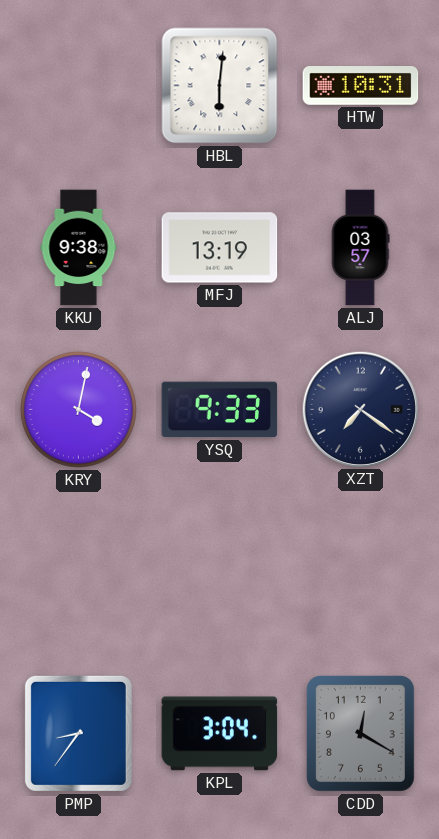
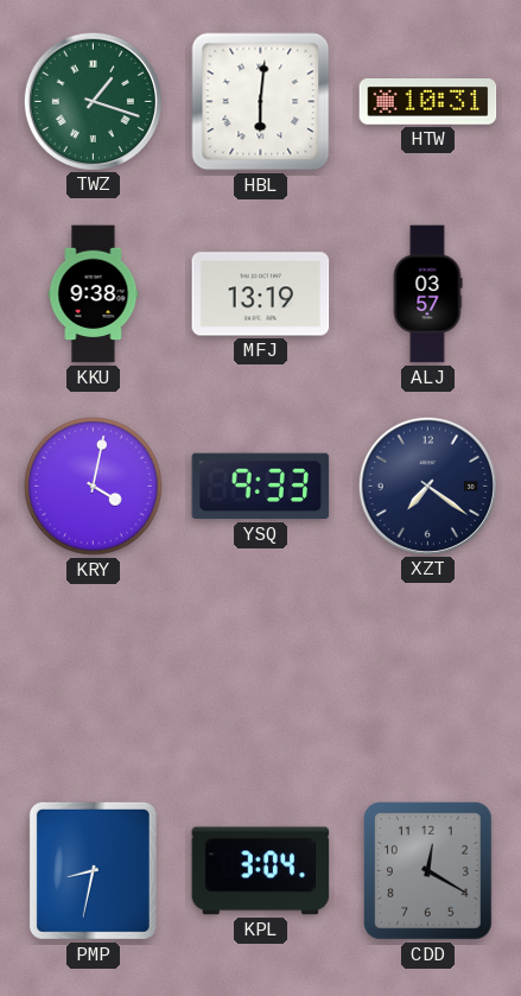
TWZ: none -> 1:18 (93, 101)
PMP: 8:36 -> 8:32 (93, 870)
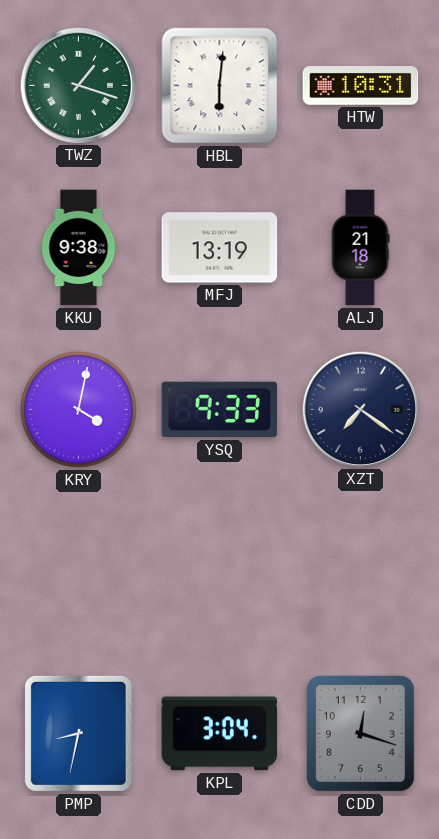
ALJ: 03:57 -> 21:18 (360, 248)
CDD: 12:20 -> 12:18 (360, 733)
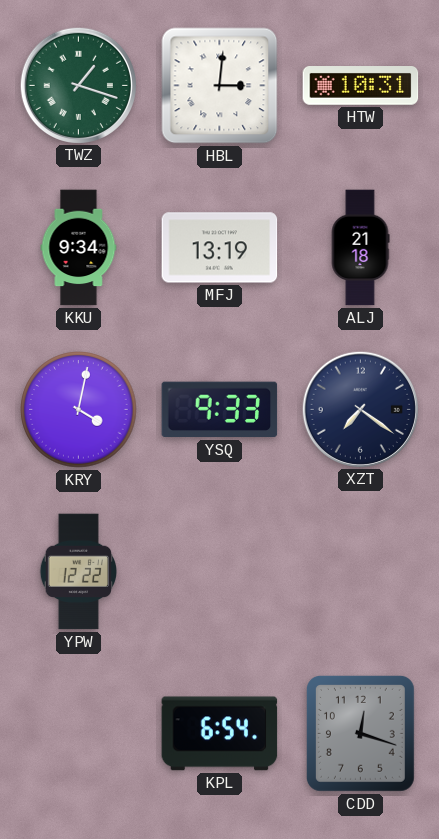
HBL: 6:01 -> 3:01 (220, 86)
KKU: 9:38 -> 9:34 (79, 248)
YPW: none -> 12:22 (79, 572)
PMP: 8:32 -> none (78, 733)
KPL: 3:04 -> 6:54 (220, 734)
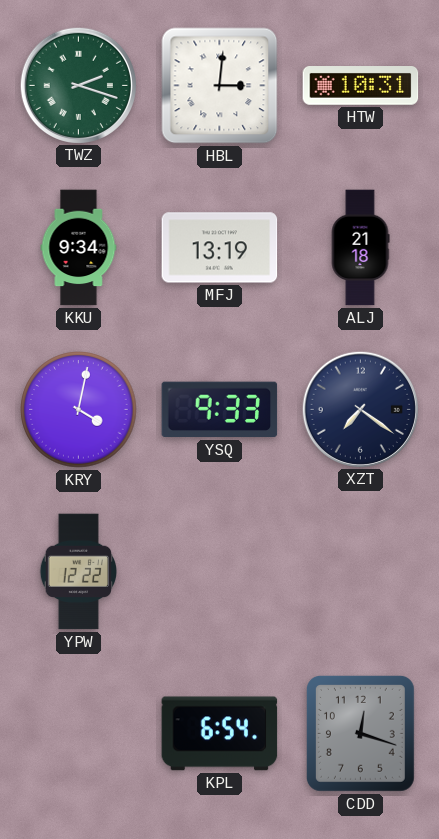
TWZ: 1:18 -> 2:18 (78, 85)
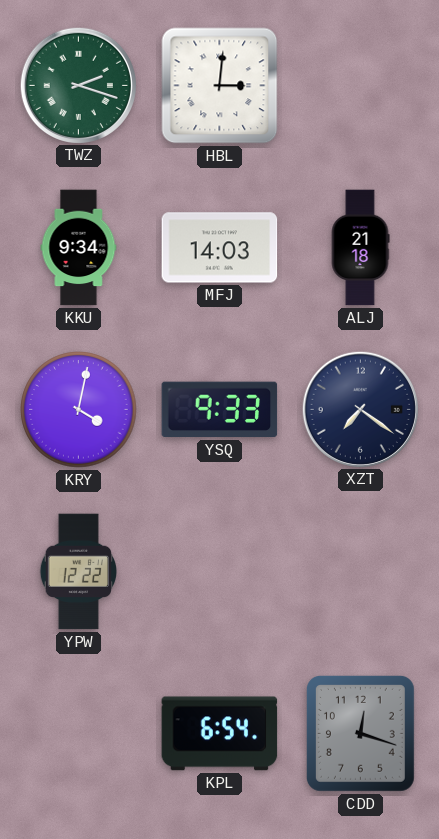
HTW: 10:31 -> none (361, 86)
MFJ: 13:19 -> 14:03 (220, 248)
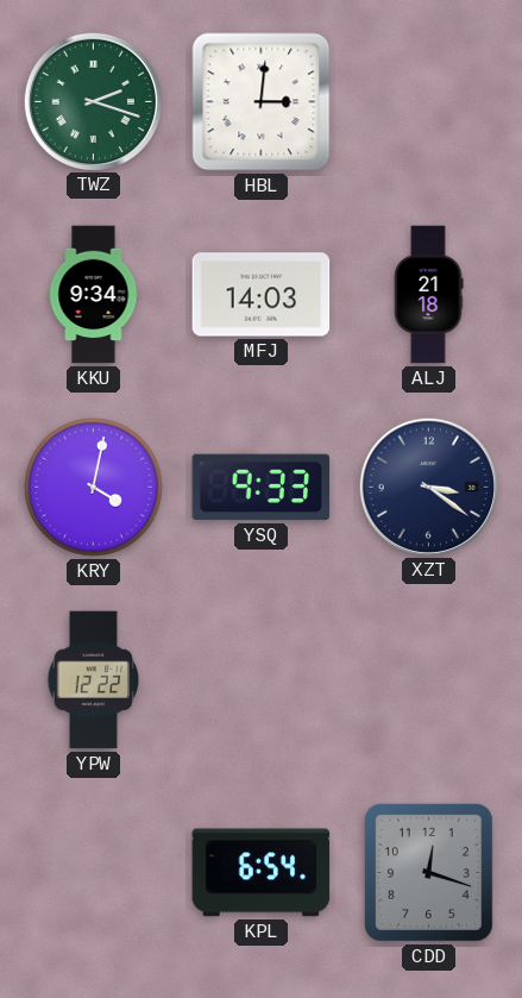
XZT: 7:21 -> 3:21 (428, 487)
